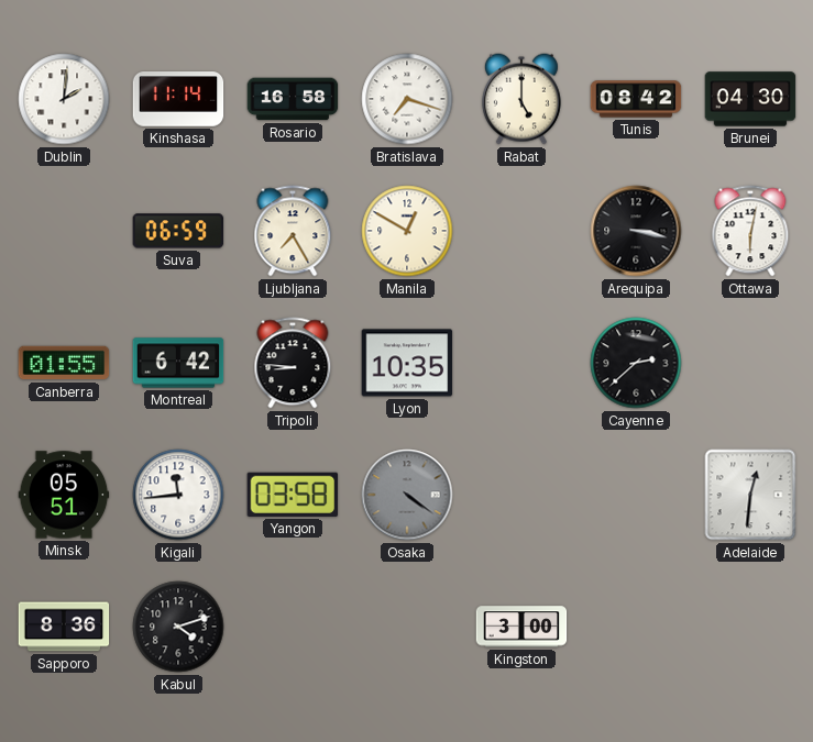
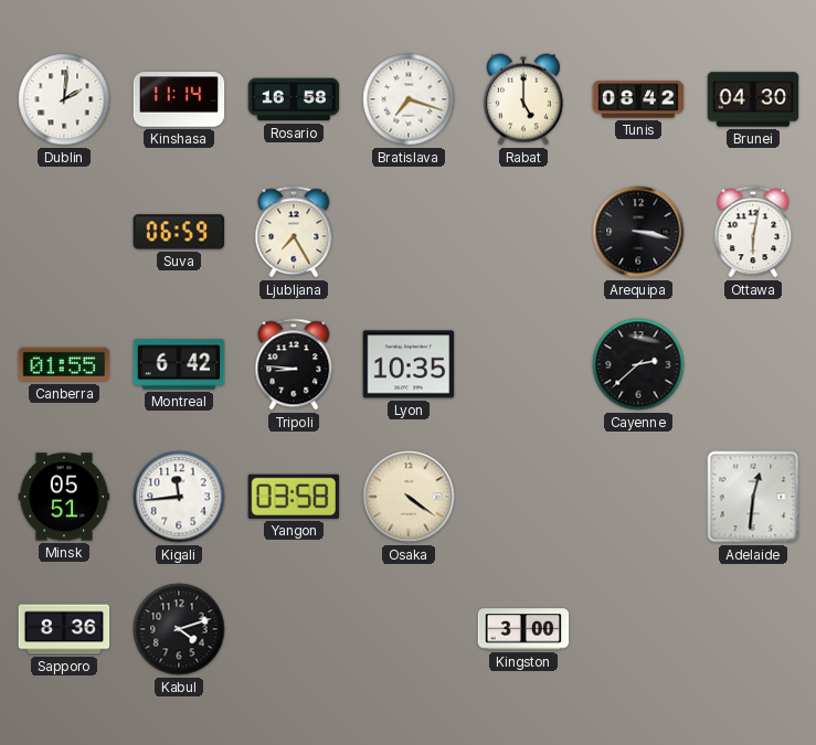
Manila: 12:50 -> none (407, 231)
Osaka dial: grey -> cream (409, 497)
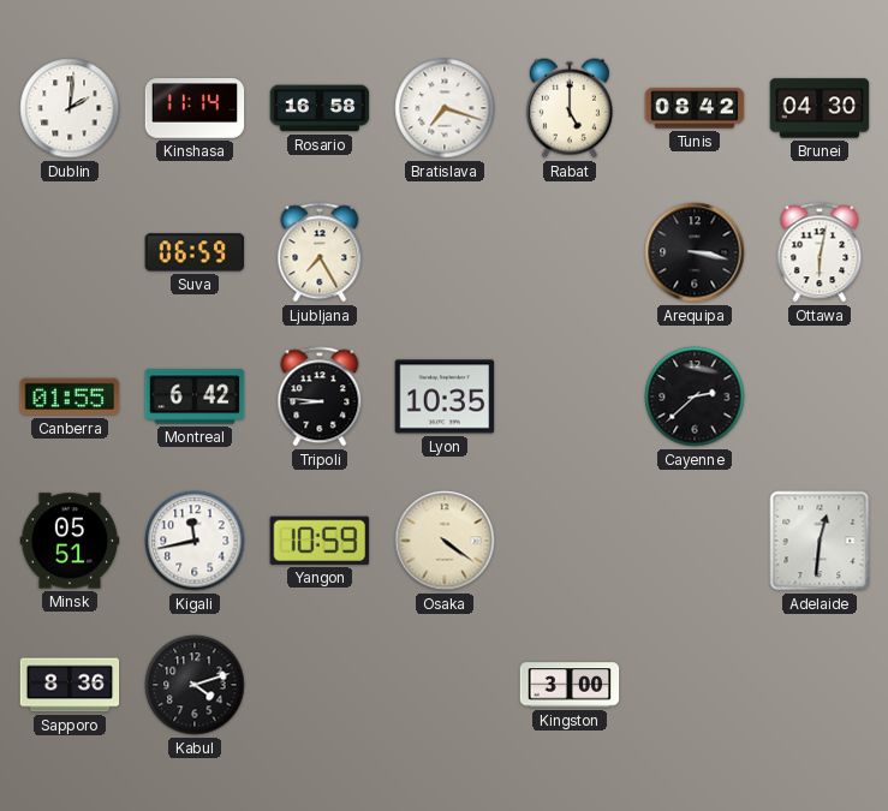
Kigali: 11:44 -> 11:43 (195, 541)
Yangon: 03:58 -> 10:59 (320, 541)
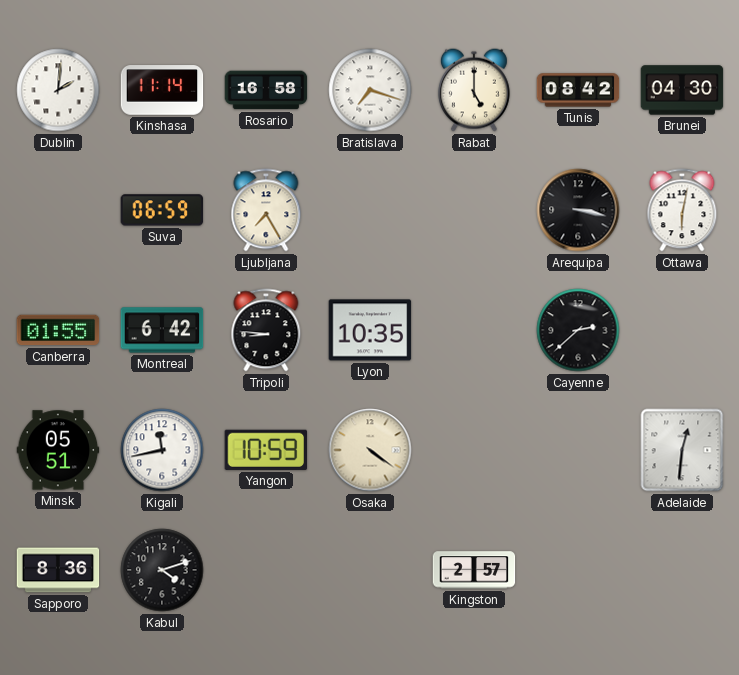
Kingston: 3:00 -> 2:57 (474, 570)
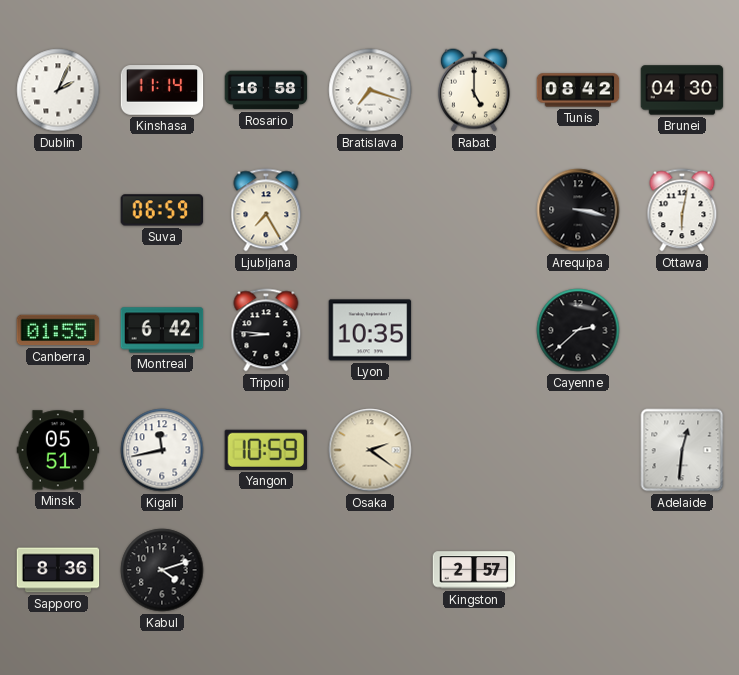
Dublin: 2:01 -> 2:04 (58, 90)
Osaka: 4:21 -> 2:21 (370, 450)
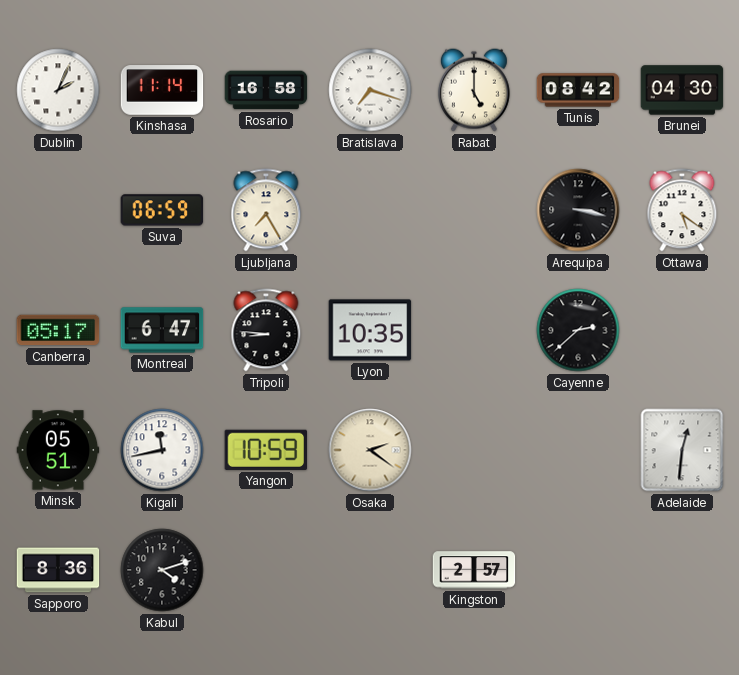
Ottawa: 6:02 -> 5:21 (682, 210)
Canberra: 01:55 -> 05:17 (58, 330)
Montreal: 6:42 -> 6:47 (162, 330)
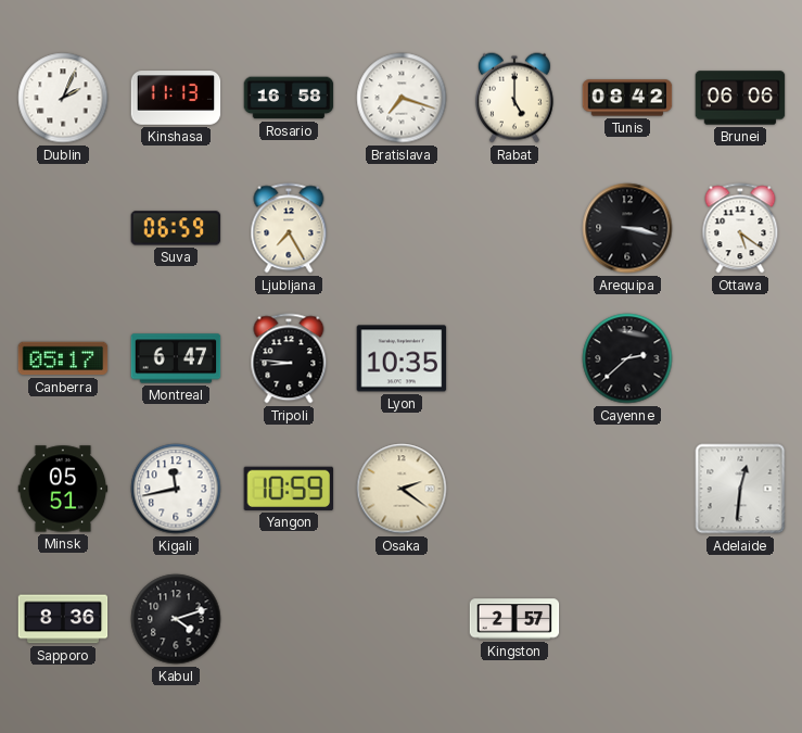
Kinshasa: 11:14 -> 11:13 (176, 98)
Brunei: 04:30 -> 06:06 (740, 98)
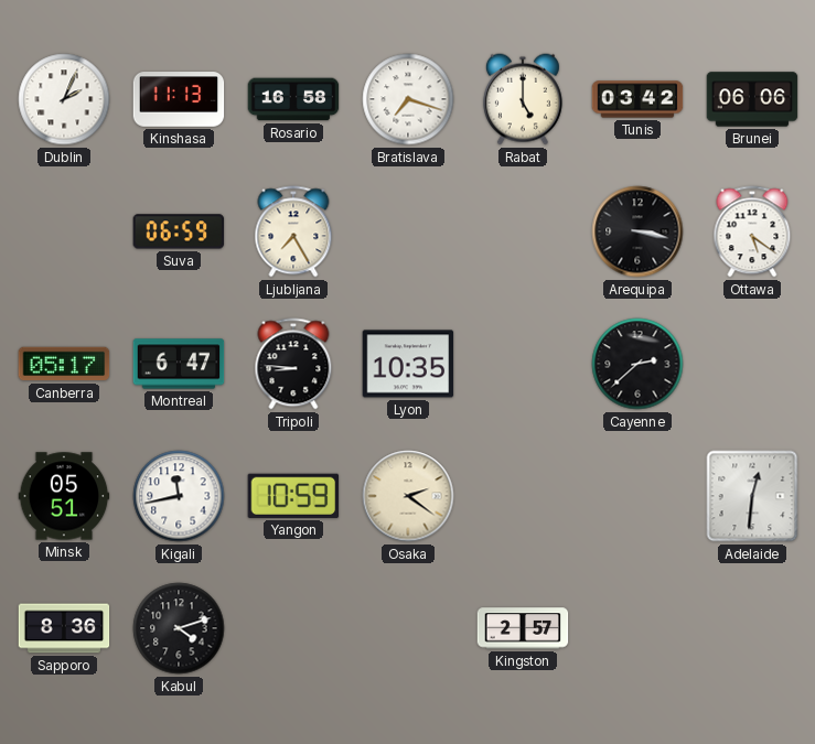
Tunis: 08:42 -> 03:42 (637, 99)
